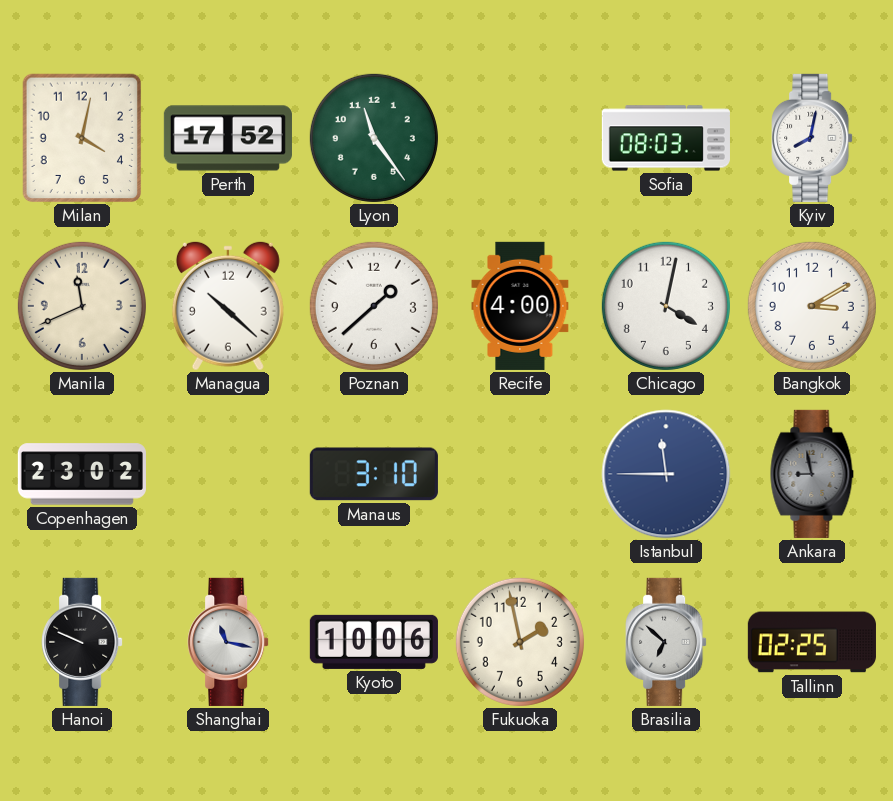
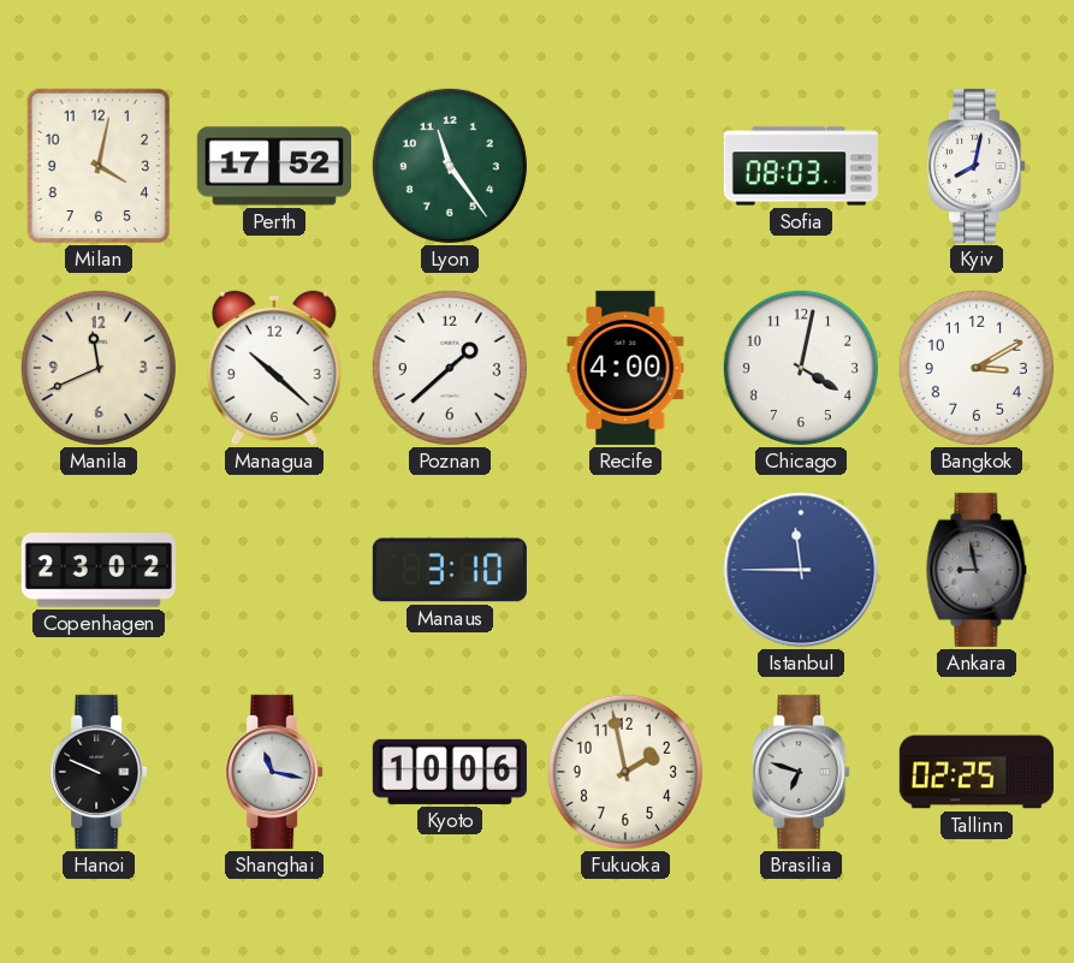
Brasilia: 6:52 -> 6:48 (801, 772)
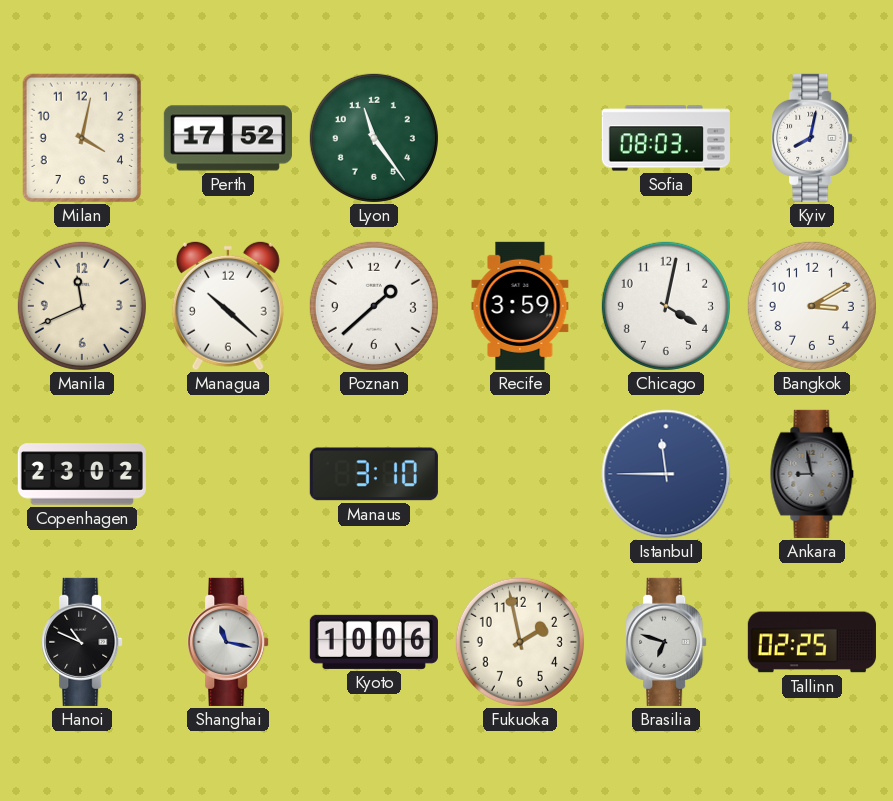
Recife: 4:00 -> 3:59 (520, 306)
Hanoi: 9:49 -> 10:49 (82, 642)
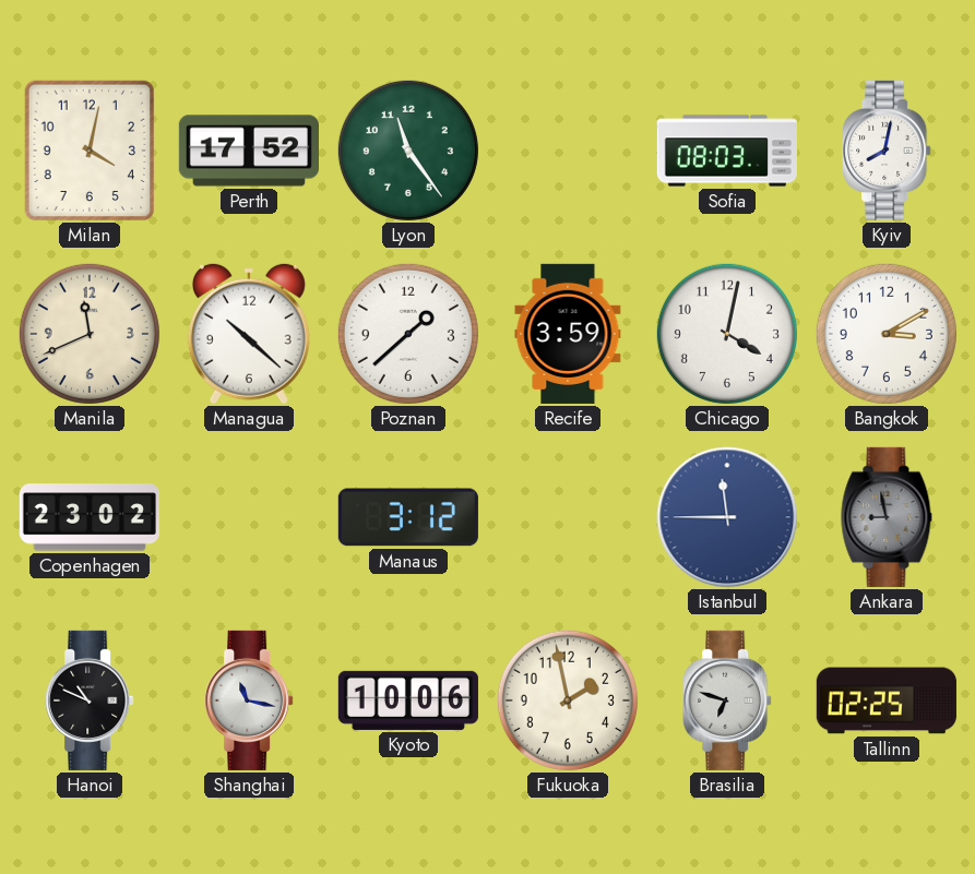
Manaus: 3:10 -> 3:12 (408, 517)
